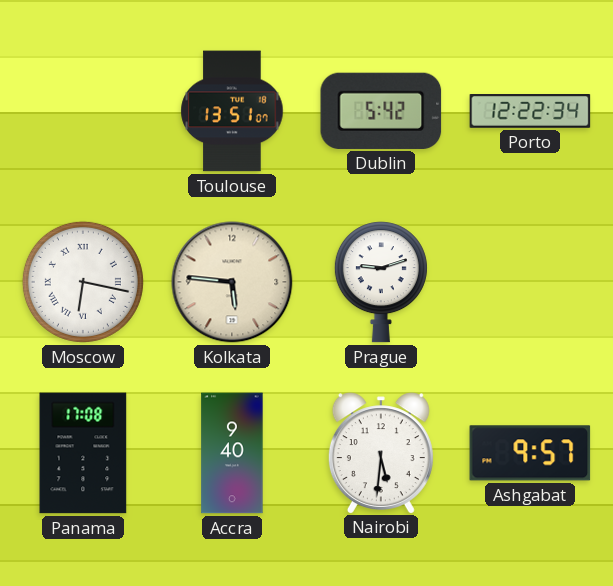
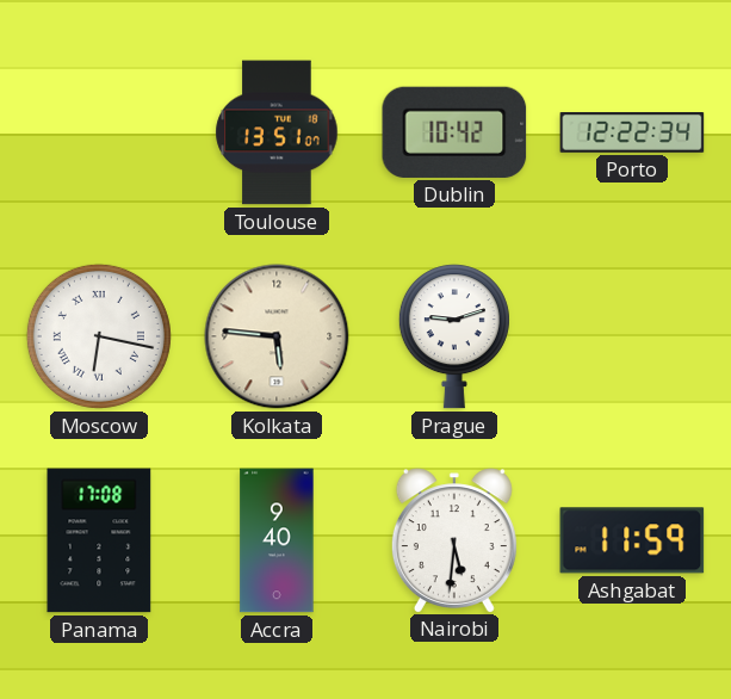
Dublin: 5:42 -> 10:42 (454, 132)
Ashgabat: 9:57 -> 11:59 (632, 540)
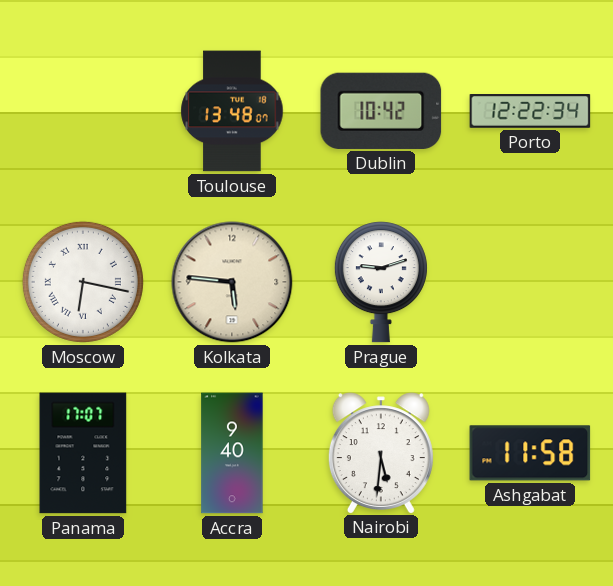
Toulouse: 13:51 -> 13:48 (232, 111)
Panama: 17:08 -> 17:07 (83, 453)
Ashgabat: 11:59 -> 11:58 (530, 453)
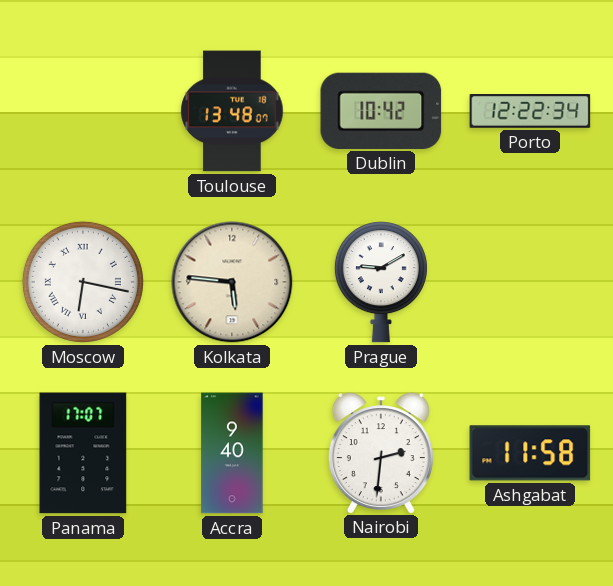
Prague: 9:12 -> 9:10 (381, 282)
Nairobi: 5:31 -> 2:31 (381, 453)
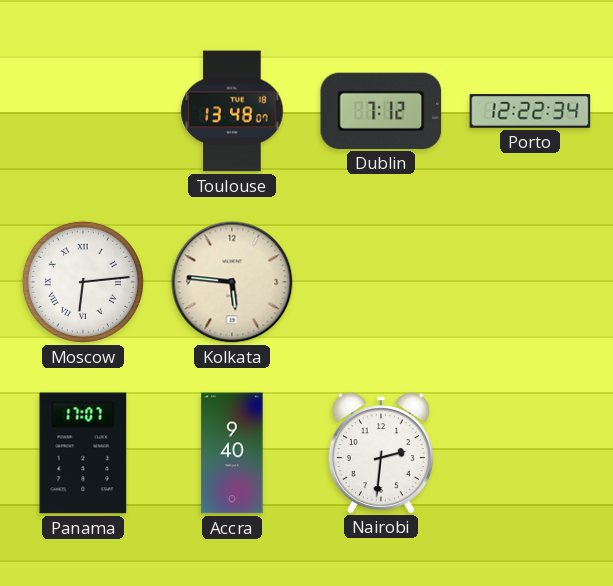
Dublin: 10:42 -> 7:12 (381, 111)
Moscow: 6:17 -> 6:14 (83, 282)
Prague: 9:10 -> none (381, 282)
Ashgabat: 11:58 -> none (530, 453)
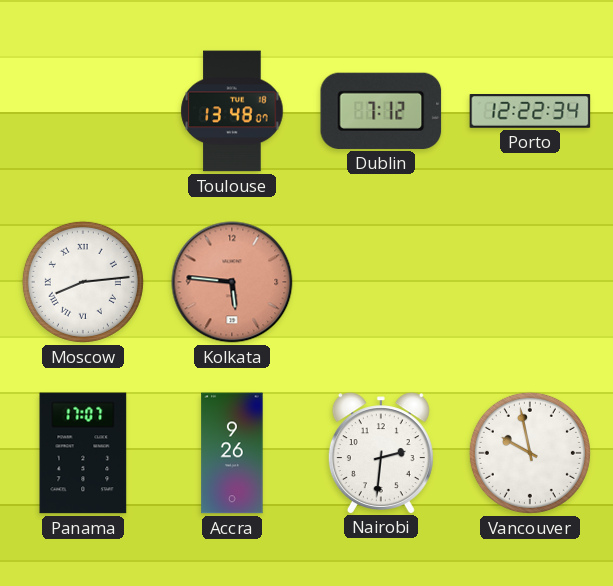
Moscow: 6:14 -> 8:14 (83, 282)
Kolkata dial: cream -> salmon (232, 282)
Accra: 9:40 -> 9:26 (232, 453)
Vancouver: none -> 9:58 (530, 453)
